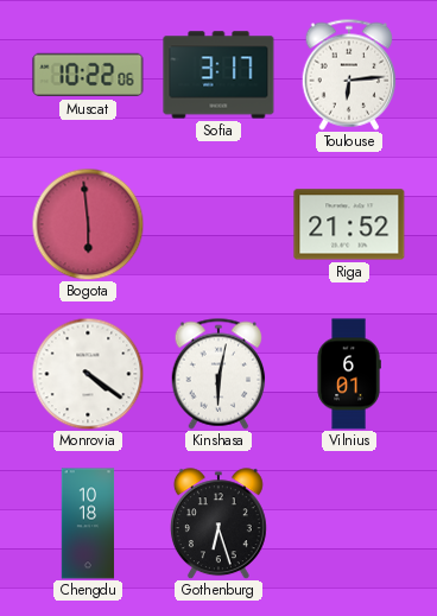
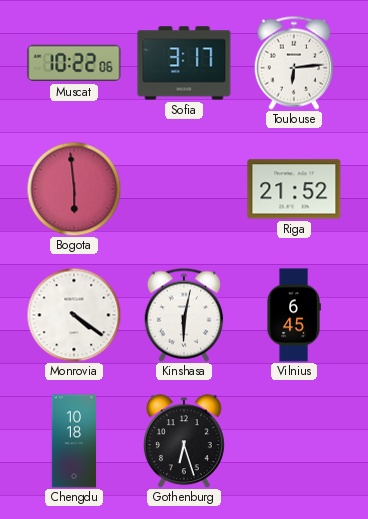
Vilnius: 6:01 -> 6:45 (294, 315)
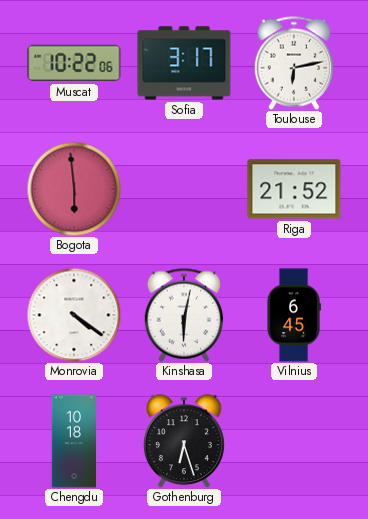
Toulouse: 6:14 -> 6:13 (294, 63)
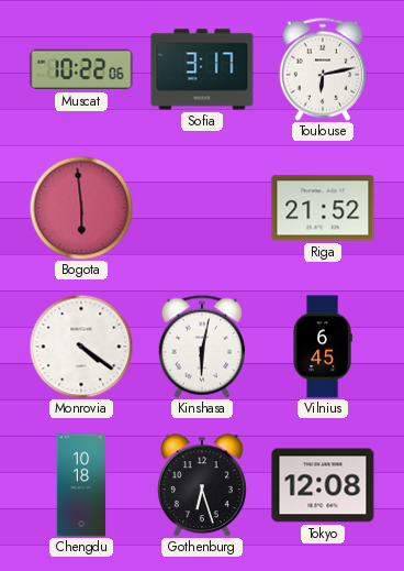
Tokyo: none -> 12:08 (323, 485)
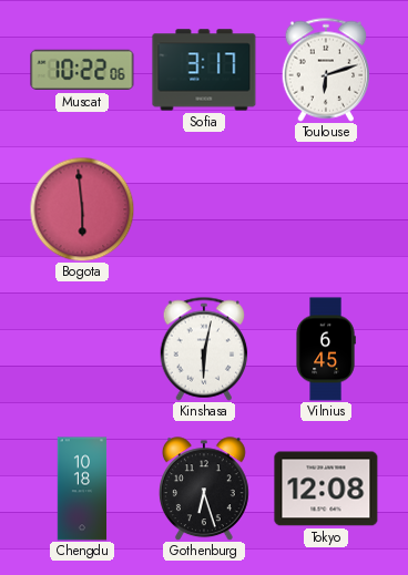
Toulouse: 6:13 -> 6:12 (326, 70)
Riga: 21:52 -> none (323, 208)
Monrovia: 4:21 -> none (81, 347)
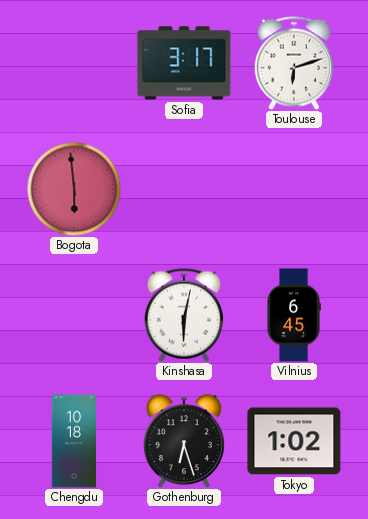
Muscat: 10:22 -> none (82, 70)
Tokyo: 12:08 -> 1:02 (294, 441)
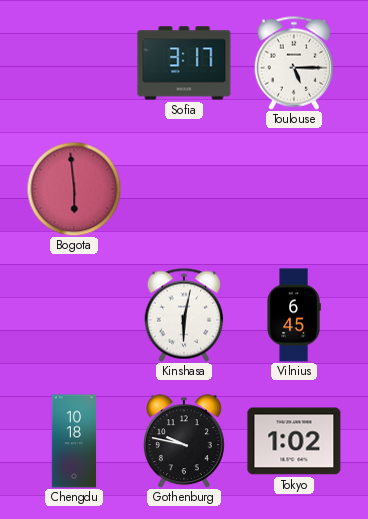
Toulouse: 6:12 -> 5:15 (294, 63)
Gothenburg: 6:27 -> 9:47 (184, 441)
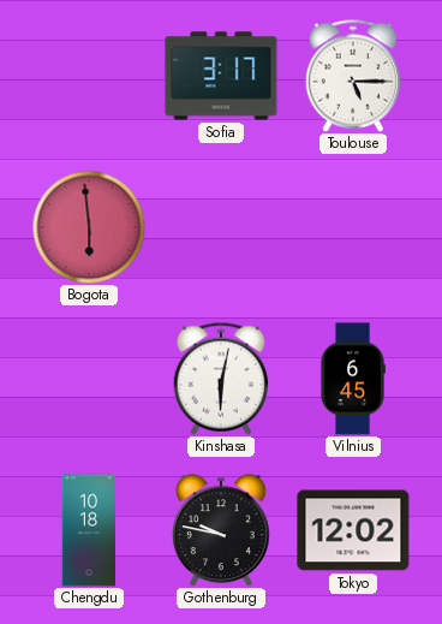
Tokyo: 1:02 -> 12:02 (353, 530)
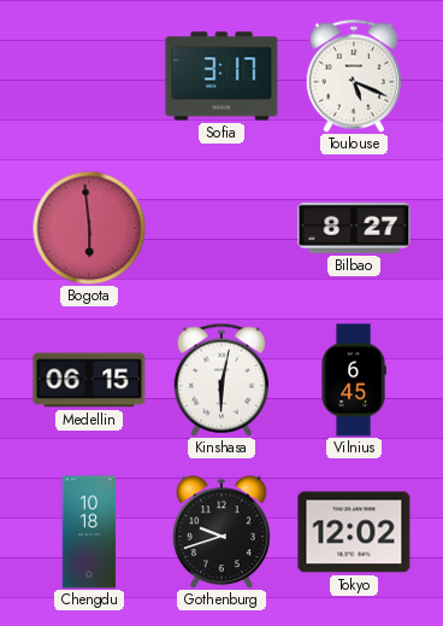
Toulouse: 5:15 -> 5:19 (354, 76)
Bilbao: none -> 8:27 (354, 228)
Medellin: none -> 06:15 (89, 380)
Gothenburg: 9:47 -> 9:42 (221, 532)
